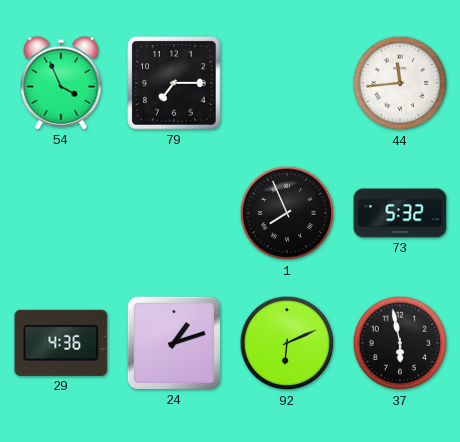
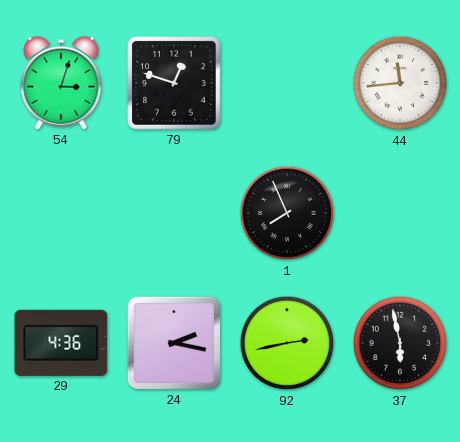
54: 3:56 -> 3:03 (61, 83)
79: 7:15 -> 12:48 (174, 83)
73: 5:32 -> none (400, 213)
24: 1:12 -> 2:17 (174, 343)
92: 6:11 -> 2:43 (287, 343)
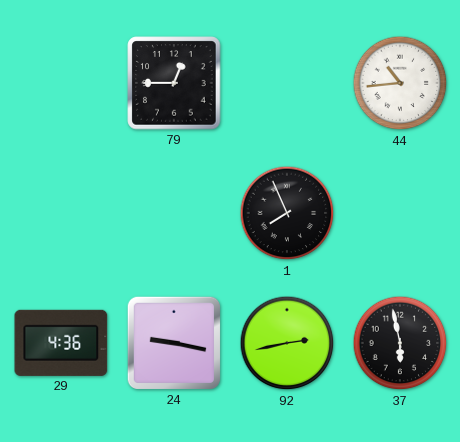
54: 3:03 -> none (61, 83)
79: 12:48 -> 12:45 (174, 83)
44: 11:44 -> 10:44 (400, 83)
24: 2:17 -> 9:17 (174, 343)
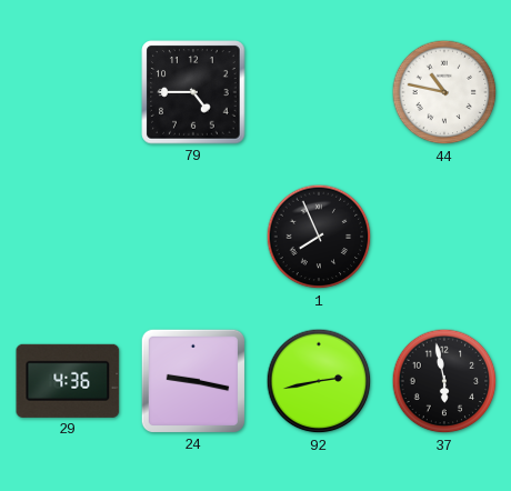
79: 12:45 -> 4:45 (193, 92)
44: 10:44 -> 10:47 (444, 92)
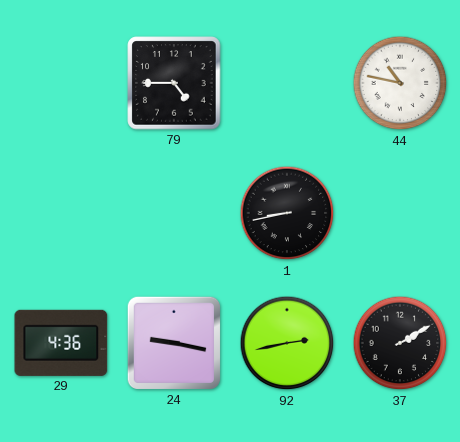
1: 7:56 -> 8:43 (287, 213)
37: 5:58 -> 2:10 (400, 343)
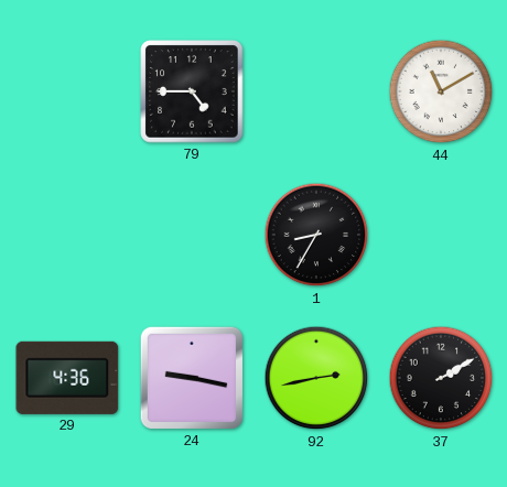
44: 10:47 -> 11:10 (441, 91)
1: 8:43 -> 8:35 (316, 235)
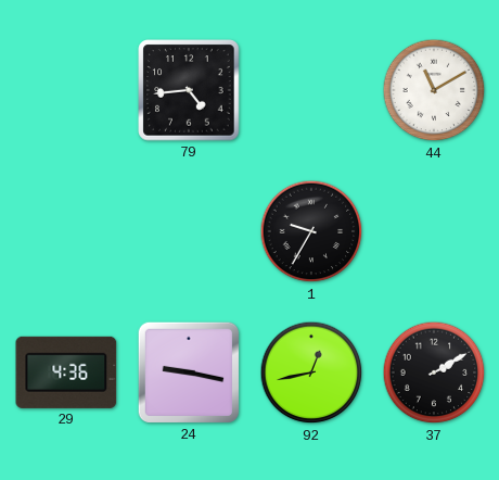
79: 4:45 -> 4:44 (189, 90)
1: 8:35 -> 9:35 (311, 231)
92: 2:43 -> 12:43 (311, 372)
